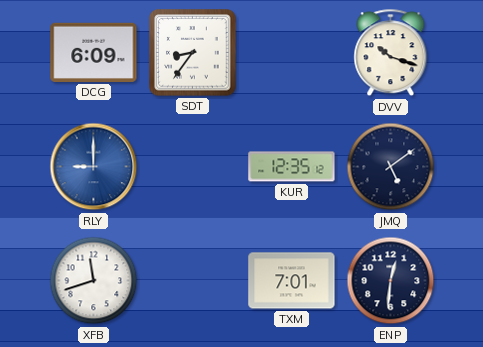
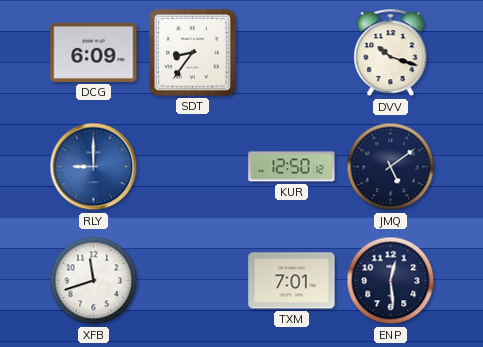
KUR: 12:35 -> 12:50 (292, 167)
ENP: 12:31 -> 12:29 (391, 281)
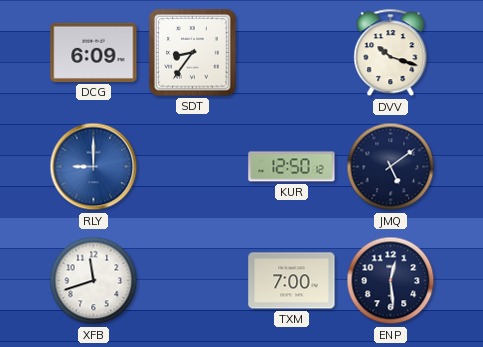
TXM: 7:01 -> 7:00 (292, 281)
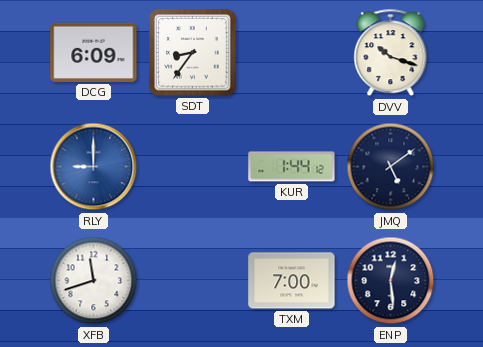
KUR: 12:50 -> 1:44 (292, 167)
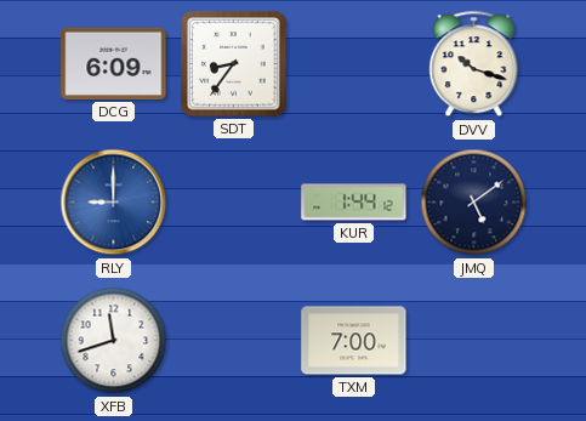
ENP: 12:29 -> none (391, 281)
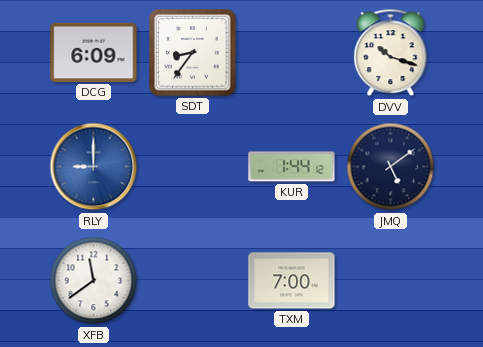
XFB: 11:42 -> 11:39 (94, 281)
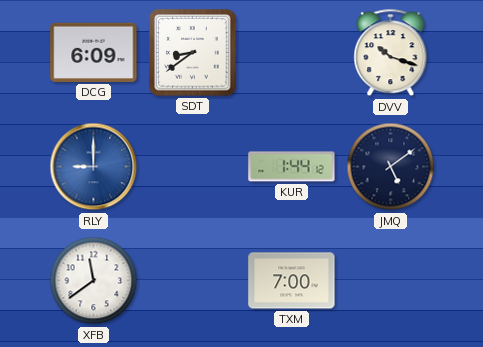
SDT: 8:36 -> 8:39 (193, 53)
